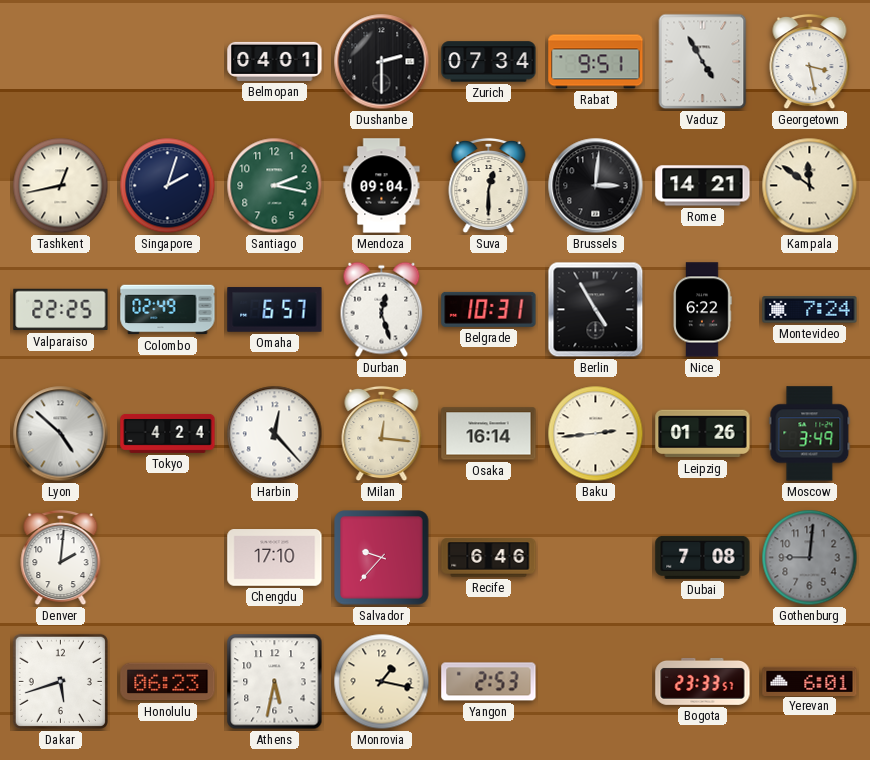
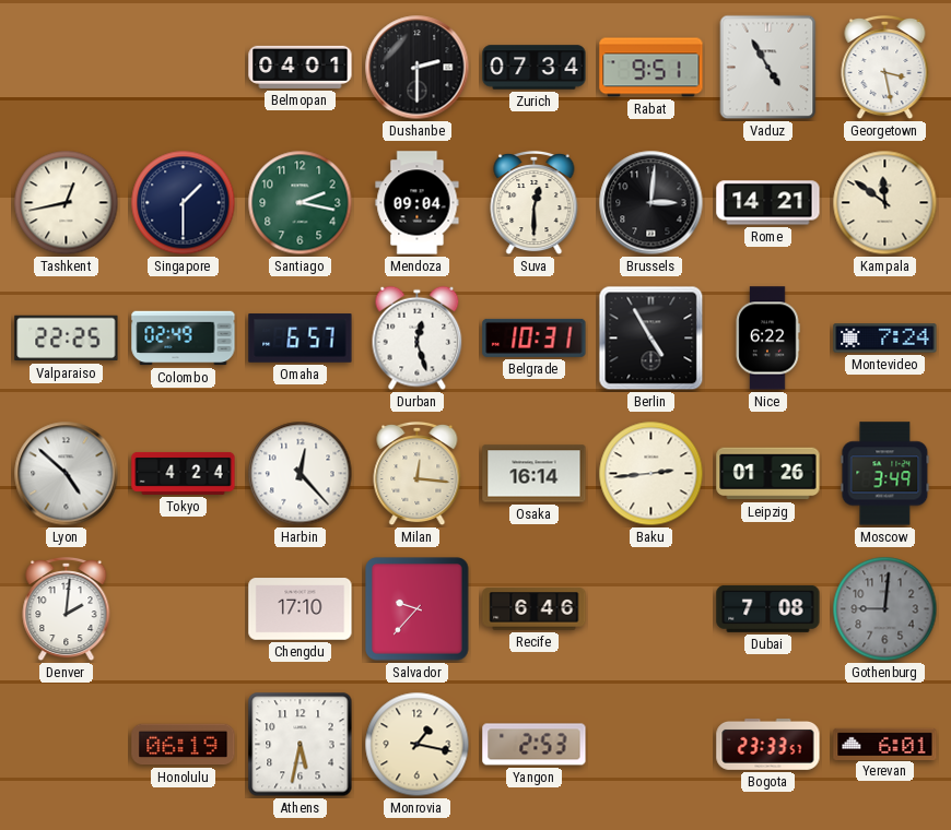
Singapore: 2:03 -> 1:30 (184, 203)
Dakar: 5:42 -> none (60, 681)
Honolulu: 06:23 -> 06:19 (184, 745)
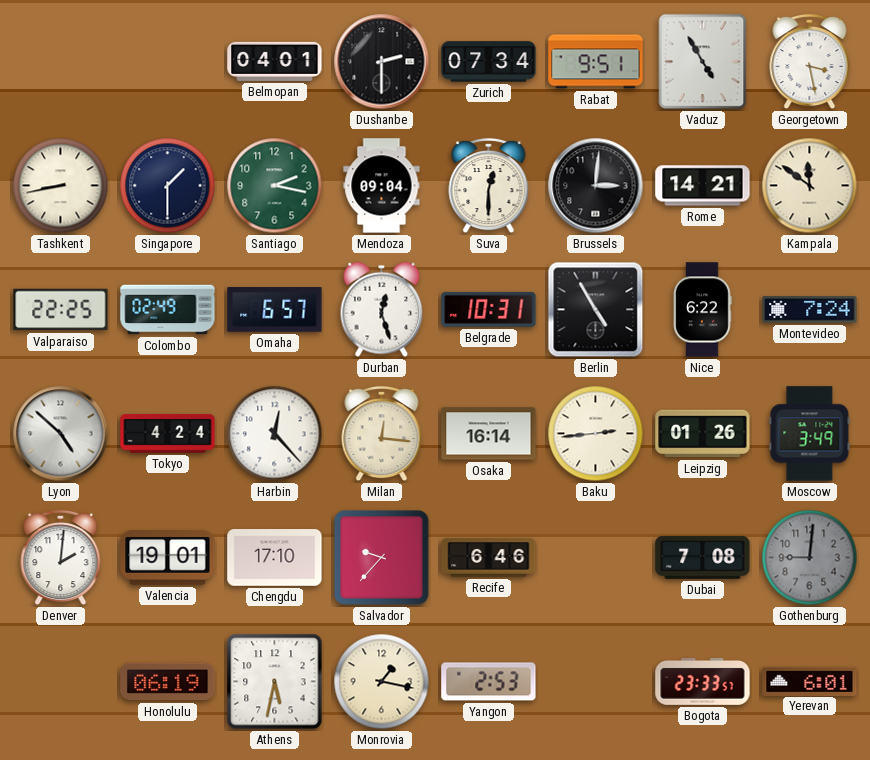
Tashkent: 12:43 -> 8:43 (61, 186)
Valencia: none -> 19:01 (168, 558)
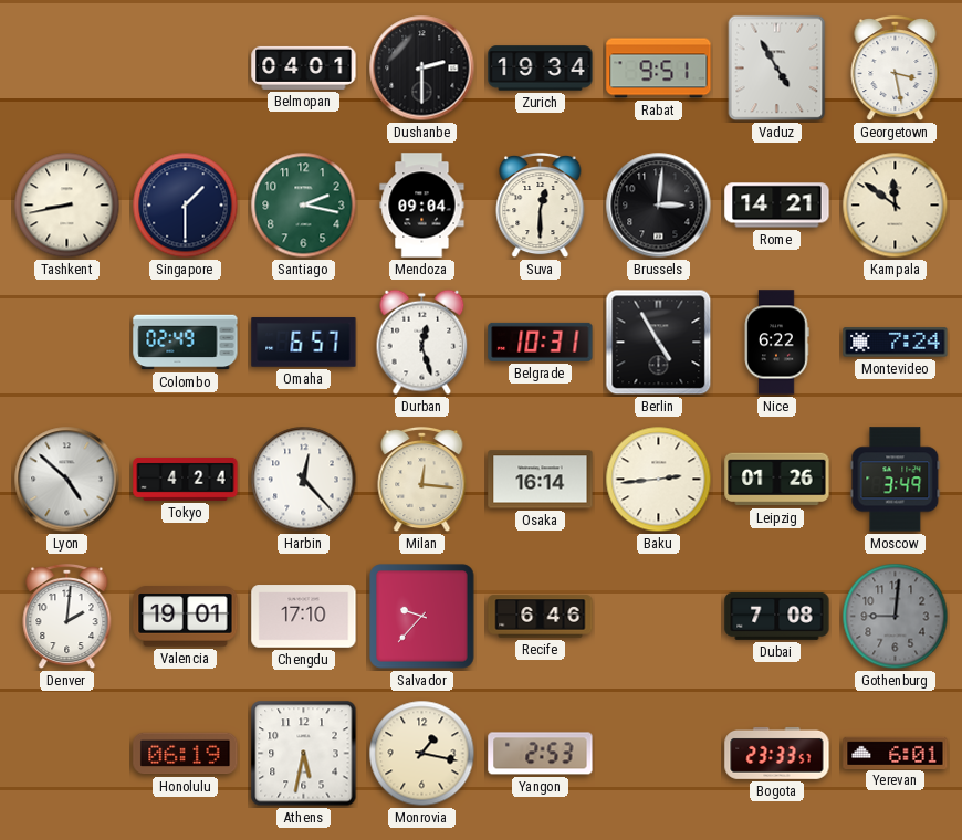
Zurich: 07:34 -> 19:34 (541, 69)
Valparaiso: 22:25 -> none (61, 310)
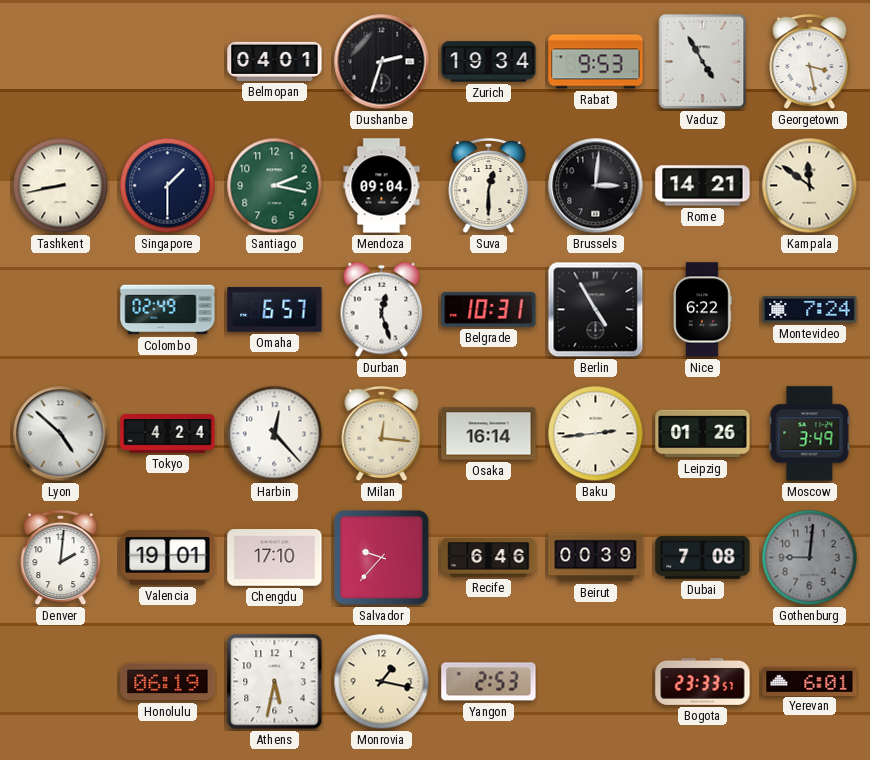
Dushanbe: 2:30 -> 2:33 (382, 62)
Rabat: 9:51 -> 9:53 (596, 62)
Beirut: none -> 00:39 (596, 558)
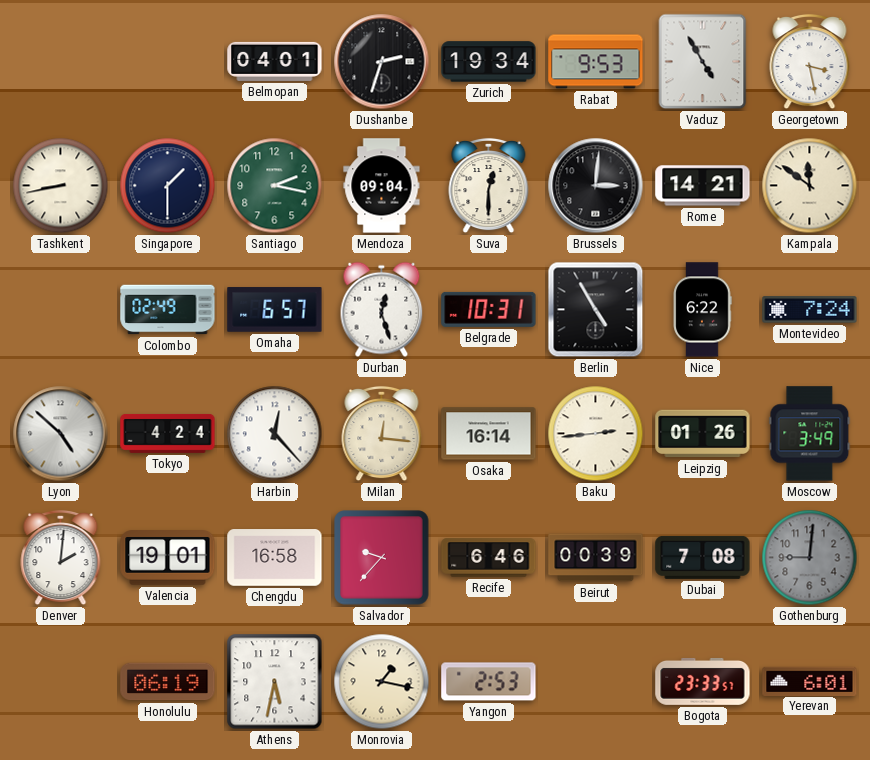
Chengdu: 17:10 -> 16:58 (275, 558)
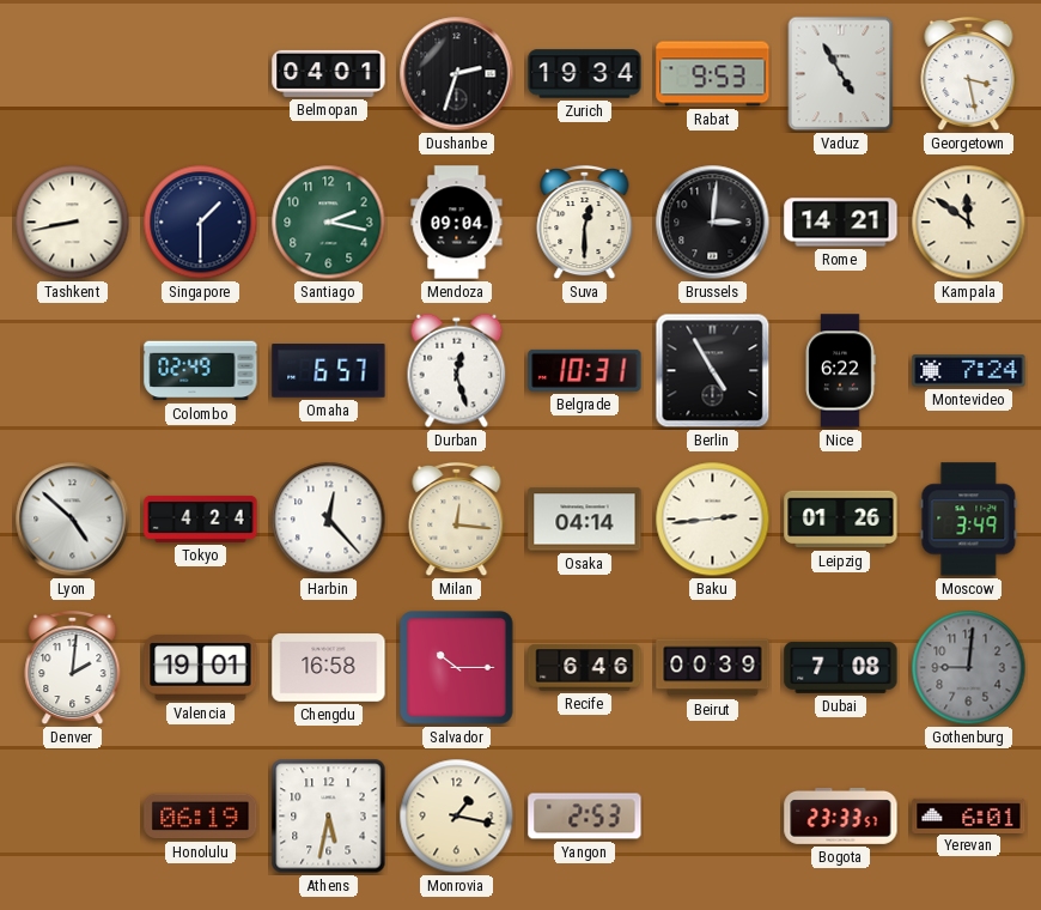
Osaka: 16:14 -> 04:14 (585, 520)
Salvador: 9:37 -> 10:15 (457, 668)
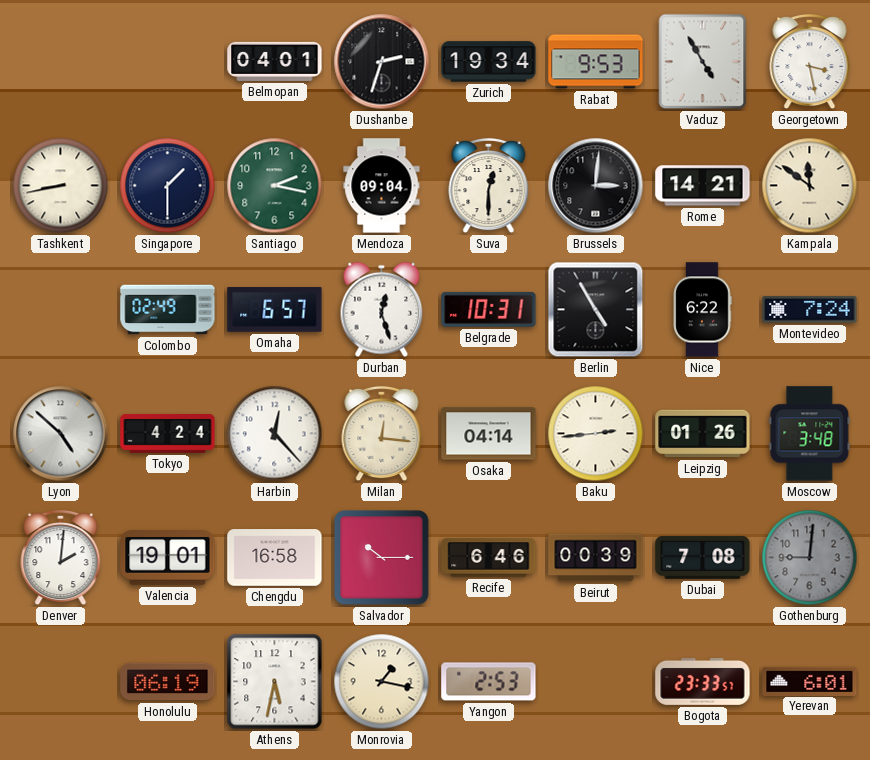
Moscow: 3:49 -> 3:48 (810, 434)
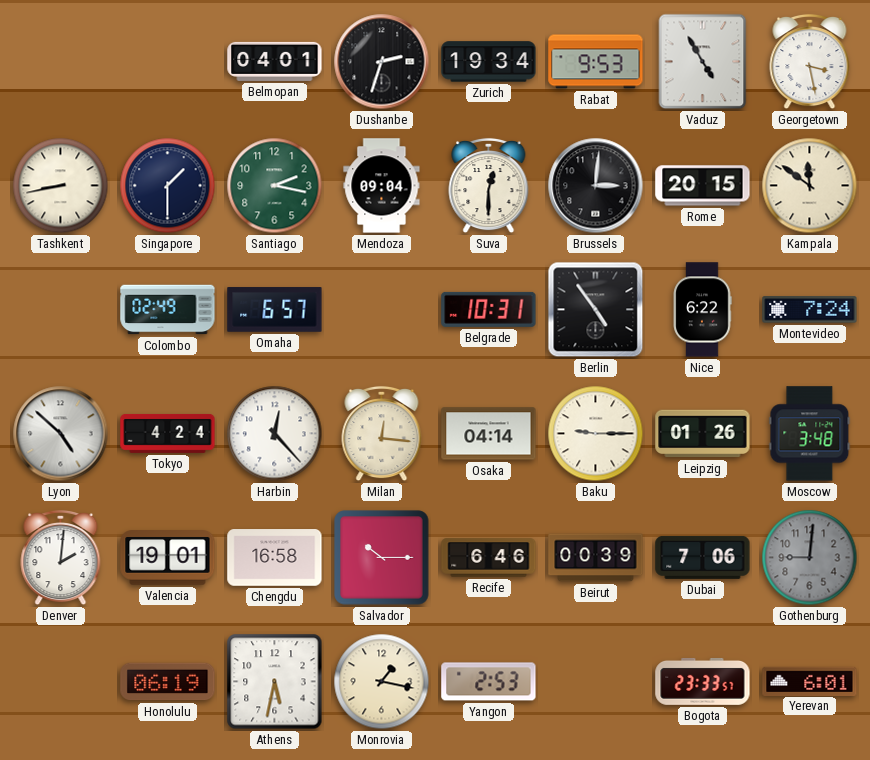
Rome: 14:21 -> 20:15 (703, 186)
Durban: 12:27 -> none (382, 310)
Berlin: 4:55 -> 4:54 (596, 310)
Baku: 2:44 -> 9:15 (596, 434)
Dubai: 7:08 -> 7:06 (703, 557)
